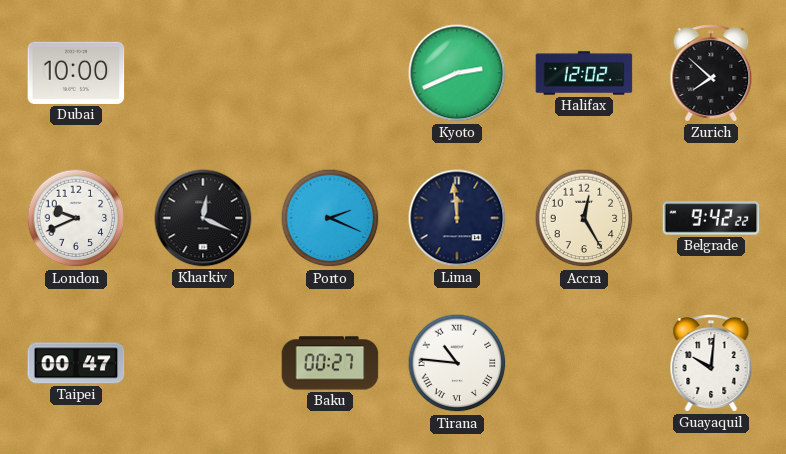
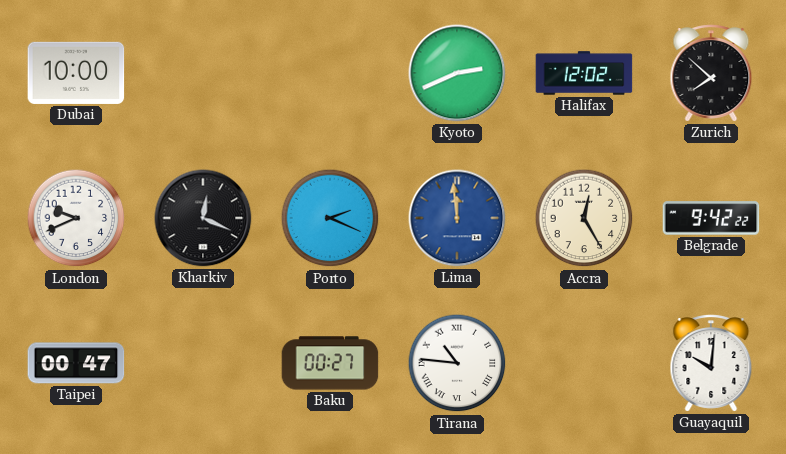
Lima dial: navy -> blue (457, 218)
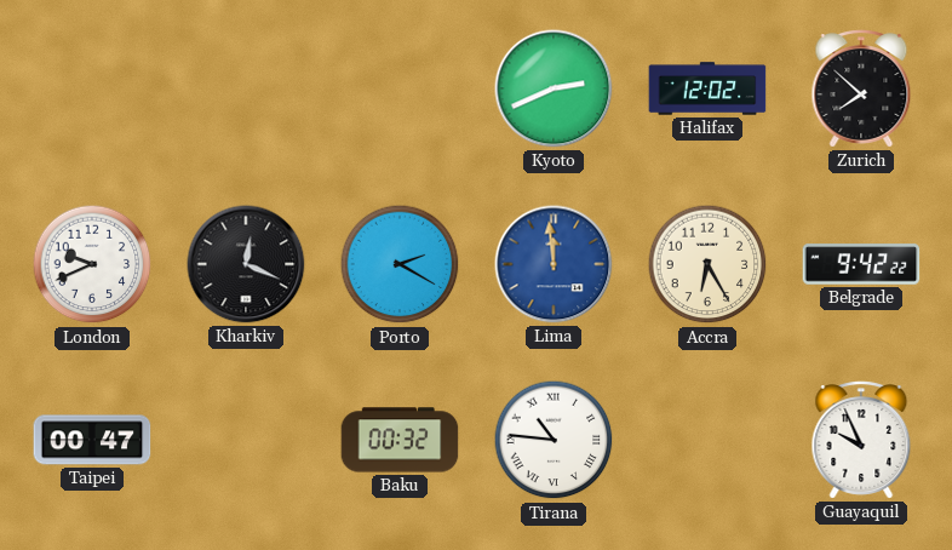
Dubai: 10:00 -> none (76, 73)
Porto: 2:19 -> 2:20 (400, 264)
Accra: 12:25 -> 6:25 (707, 264)
Baku: 00:27 -> 00:32 (400, 440)
Guayaquil: 10:01 -> 9:56 (861, 440)
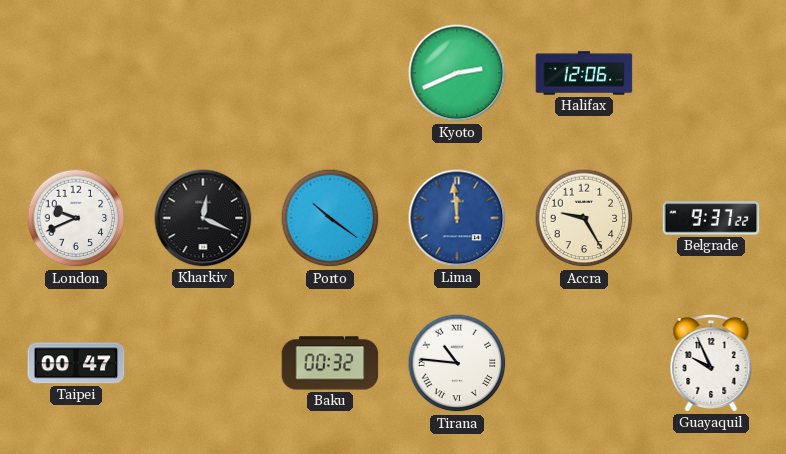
Halifax: 12:02 -> 12:06 (584, 73)
Zurich: 7:52 -> none (861, 88)
Porto: 2:20 -> 10:21 (330, 218)
Accra: 6:25 -> 9:25 (584, 218)
Belgrade: 9:42 -> 9:37 (711, 218)
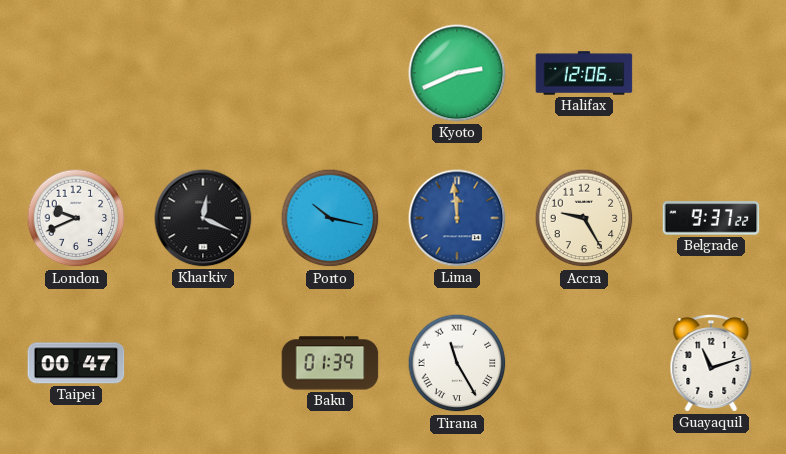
Porto: 10:21 -> 10:17 (330, 218)
Baku: 00:32 -> 01:39 (330, 363)
Tirana: 10:46 -> 11:25 (457, 363)
Guayaquil: 9:56 -> 11:12 (711, 363)
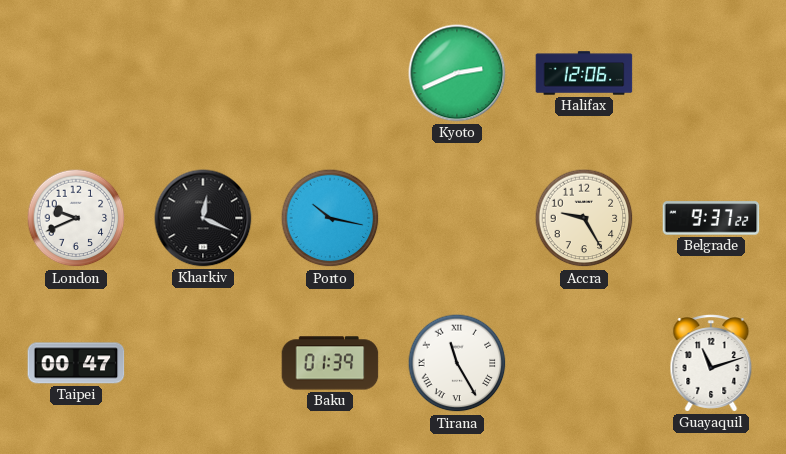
Lima: 11:59 -> none (457, 218)
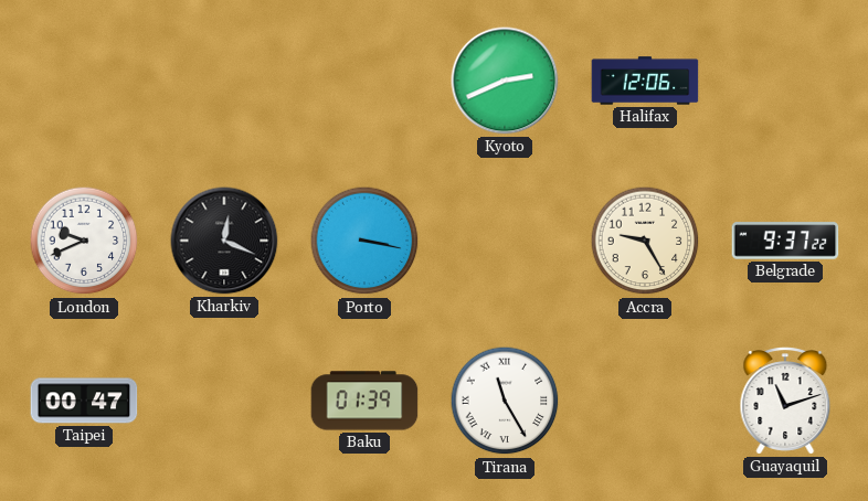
Porto: 10:17 -> 3:17 (364, 241)
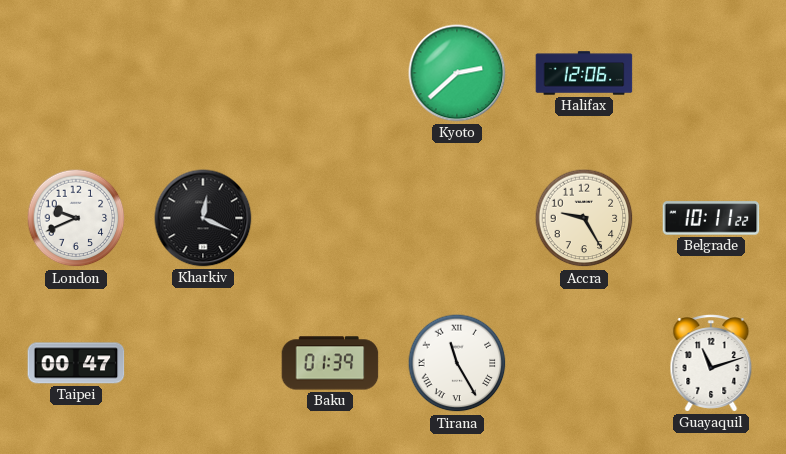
Kyoto: 2:41 -> 2:38 (457, 73)
Porto: 3:17 -> none (364, 241)
Belgrade: 9:37 -> 10:11 (711, 218)
